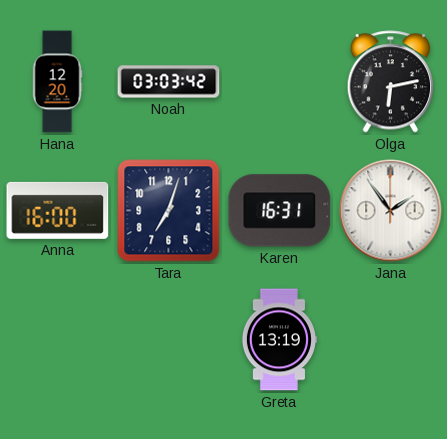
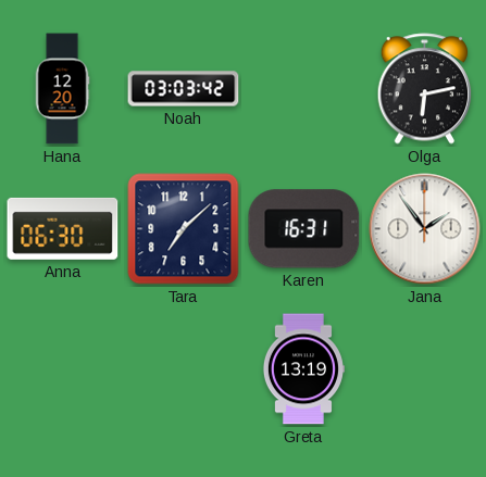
Anna: 16:00 -> 06:30 (63, 228)
Tara: 7:03 -> 7:08 (184, 229)
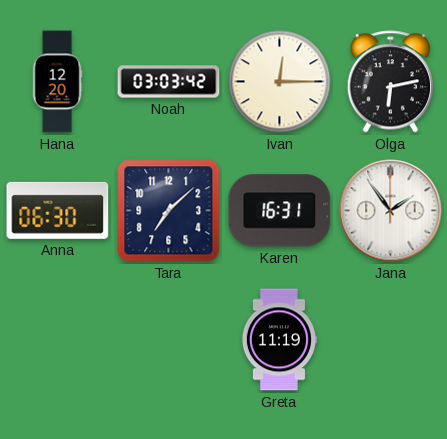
Ivan: none -> 12:15 (280, 82)
Greta: 13:19 -> 11:19 (279, 340)
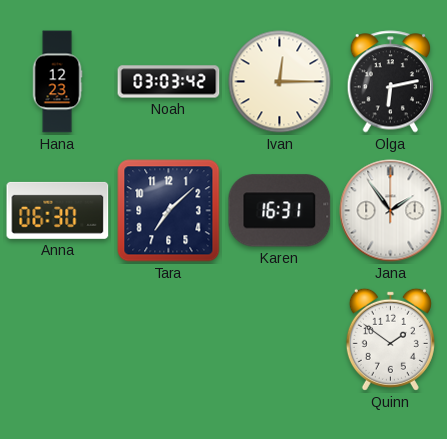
Hana: 12:20 -> 12:23 (57, 82)
Greta: 11:19 -> none (279, 340)
Quinn: none -> 1:51 (390, 339)
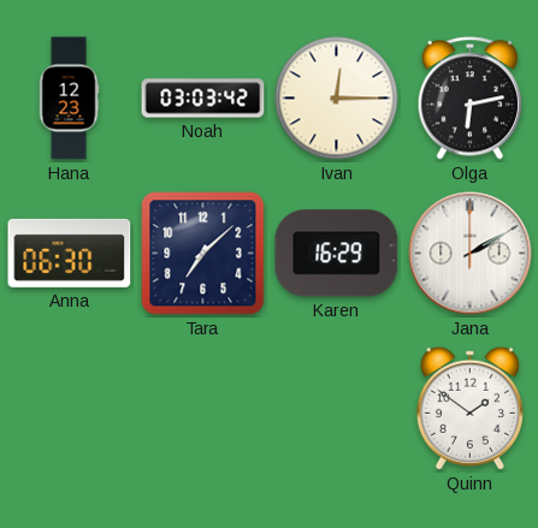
Karen: 16:31 -> 16:29 (337, 254)
Jana: 1:54 -> 2:10 (471, 254)
